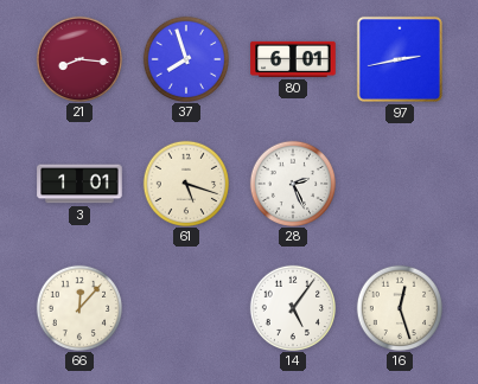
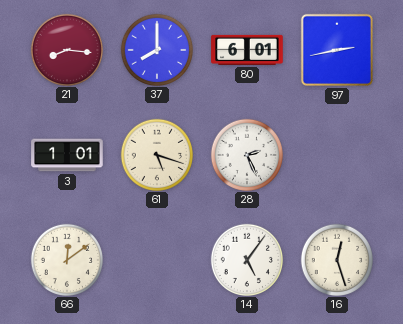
37: 7:57 -> 8:00 (156, 49)
66: 12:07 -> 12:09 (66, 259)
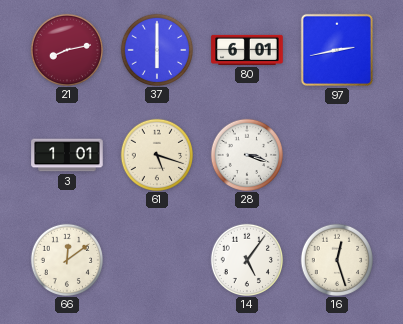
21: 8:16 -> 8:13 (66, 49)
37: 8:00 -> 6:00 (156, 49)
28: 2:26 -> 3:18 (246, 154)
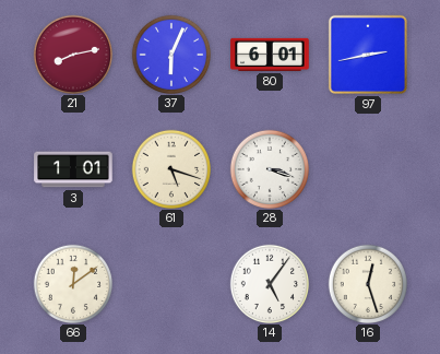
37: 6:00 -> 6:04 (170, 54)
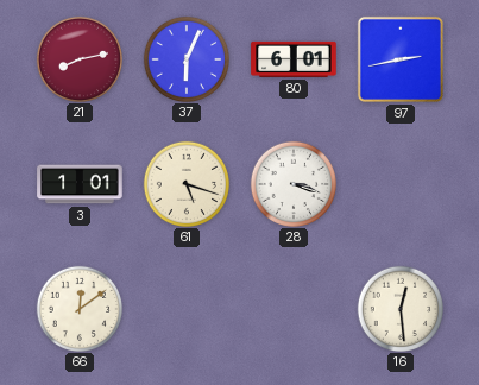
14: 5:06 -> none (269, 283)
16: 12:27 -> 12:29 (399, 308)
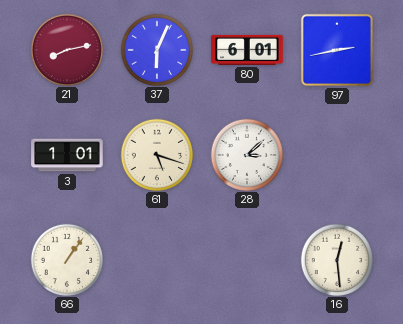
28: 3:18 -> 3:08 (246, 154)
66: 12:09 -> 1:06 (66, 259)
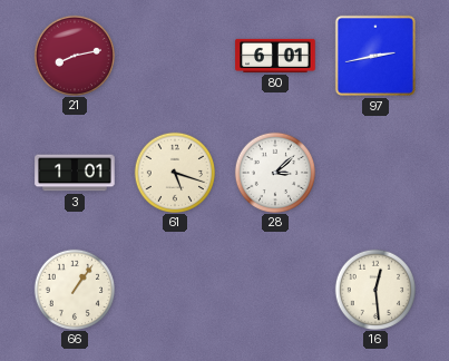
37: 6:04 -> none (156, 49)
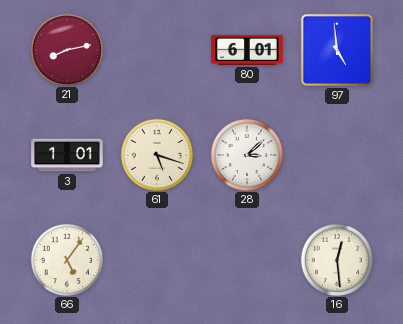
97: 2:43 -> 4:59 (337, 50)
66: 1:06 -> 5:06 (66, 259)
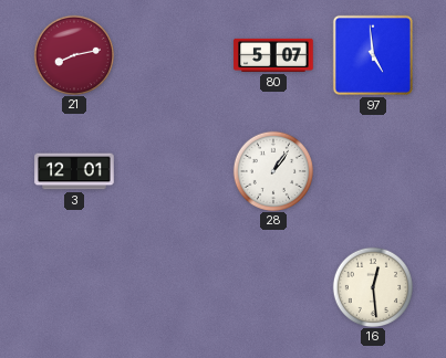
80: 6:01 -> 5:07 (273, 55)
3: 1:01 -> 12:01 (74, 171)
61: 5:18 -> none (156, 154)
28: 3:08 -> 1:06 (272, 170)
66: 5:06 -> none (66, 259)
